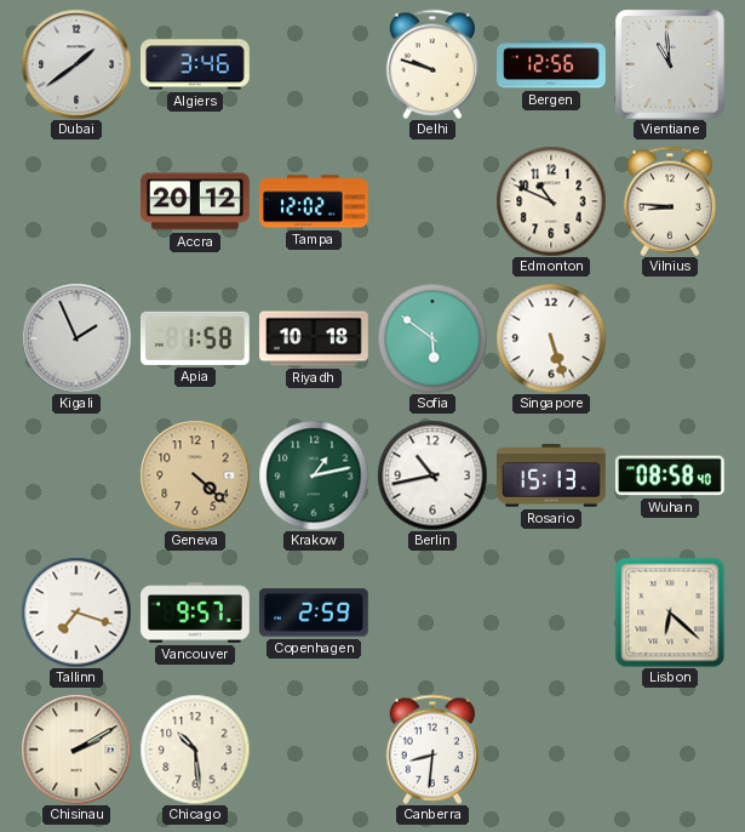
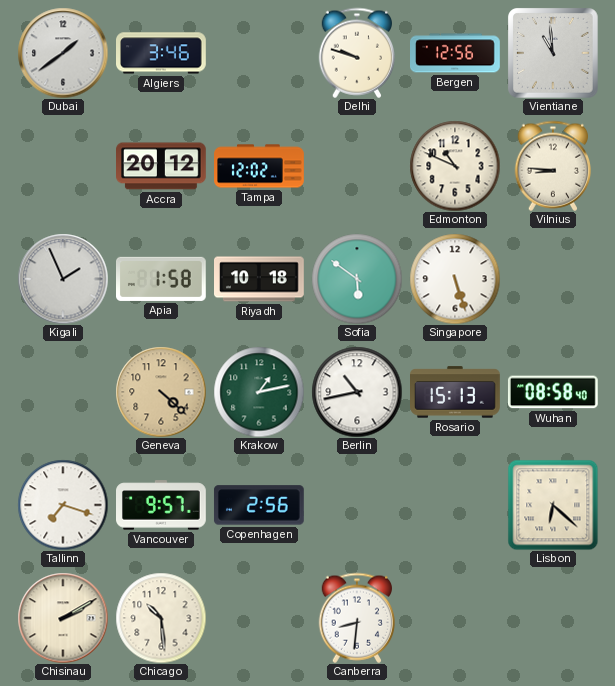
Copenhagen: 2:59 -> 2:56 (259, 505)
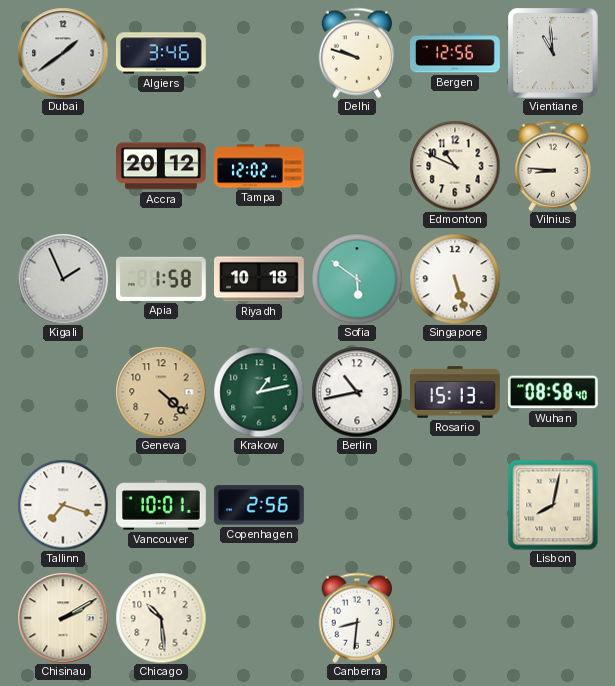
Vancouver: 9:57 -> 10:01 (162, 505)
Lisbon: 6:22 -> 8:02 (553, 505)
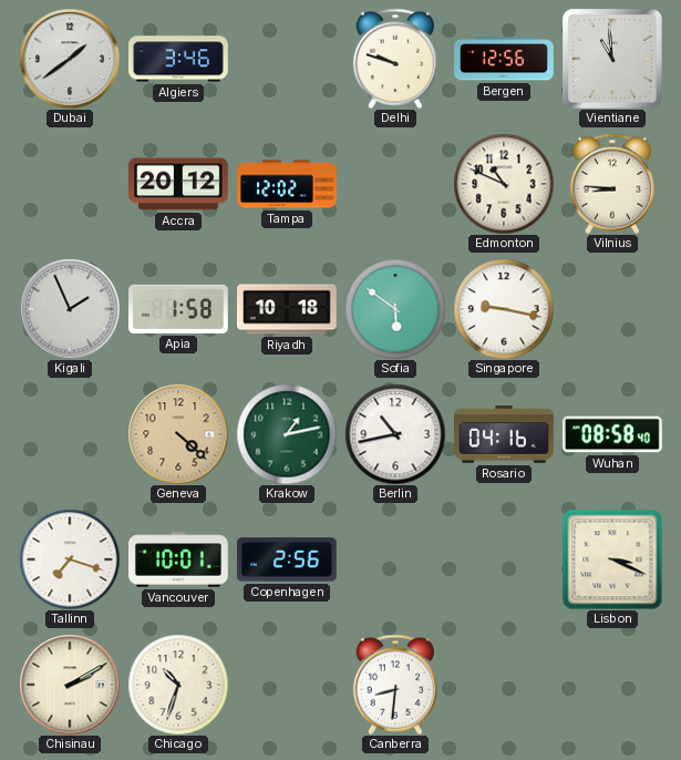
Singapore: 5:27 -> 9:17 (504, 309)
Rosario: 15:13 -> 04:16 (505, 434)
Lisbon: 8:02 -> 3:19 (612, 559)
Chicago: 10:29 -> 10:33 (178, 685)
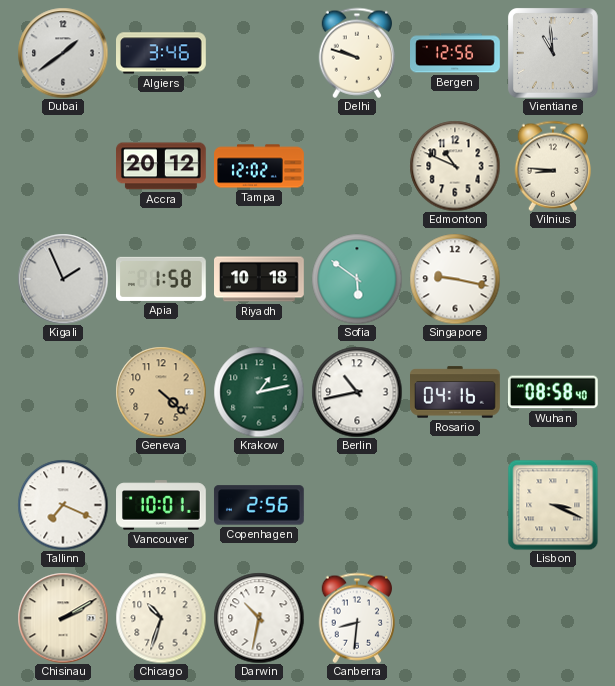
Tallinn: 7:18 -> 7:19 (63, 505)
Darwin: none -> 10:32 (259, 618)
